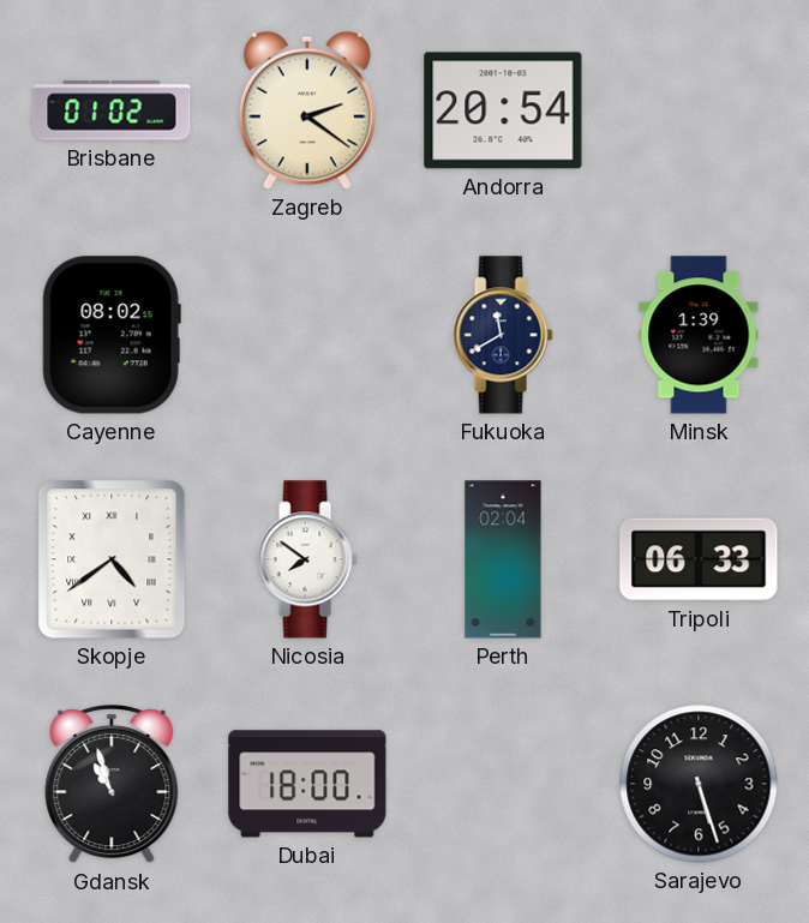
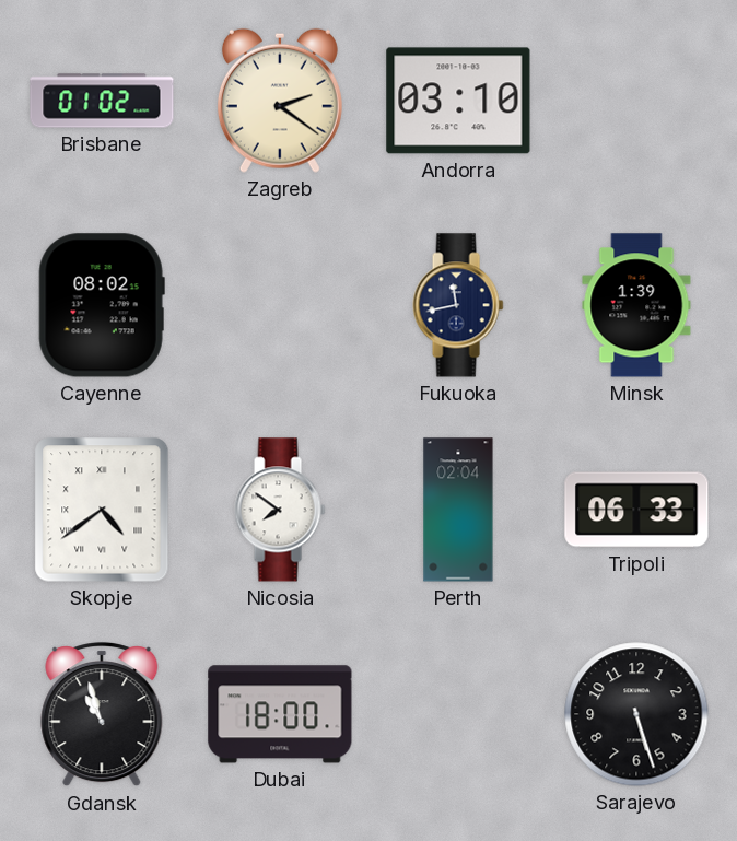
Andorra: 20:54 -> 03:10 (458, 101)
Fukuoka: 11:40 -> 11:43 (458, 305)
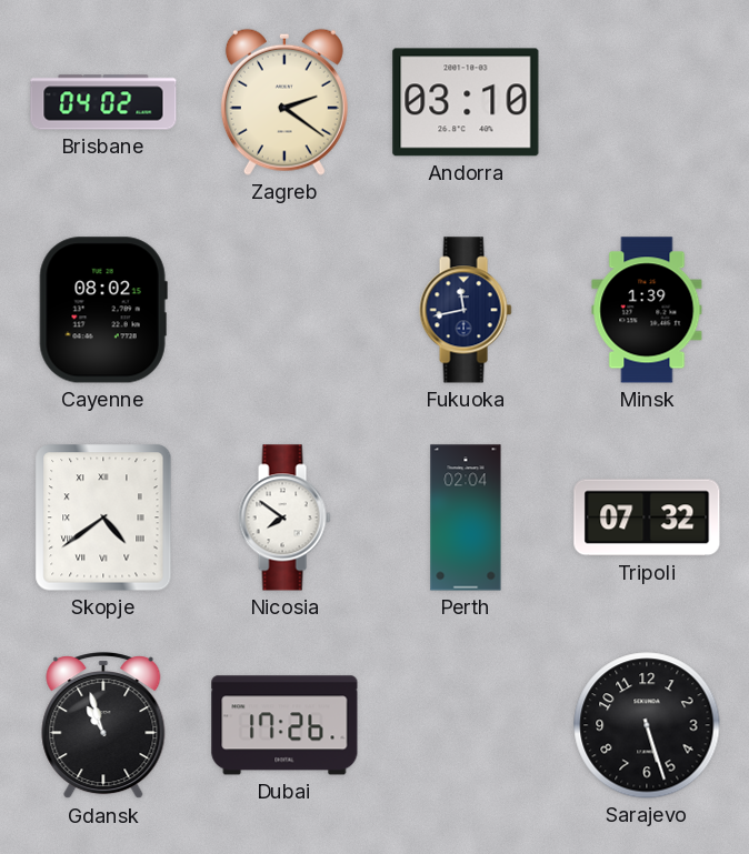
Brisbane: 01:02 -> 04:02 (103, 102)
Tripoli: 06:33 -> 07:32 (647, 518)
Dubai: 18:00 -> 17:26 (284, 725)
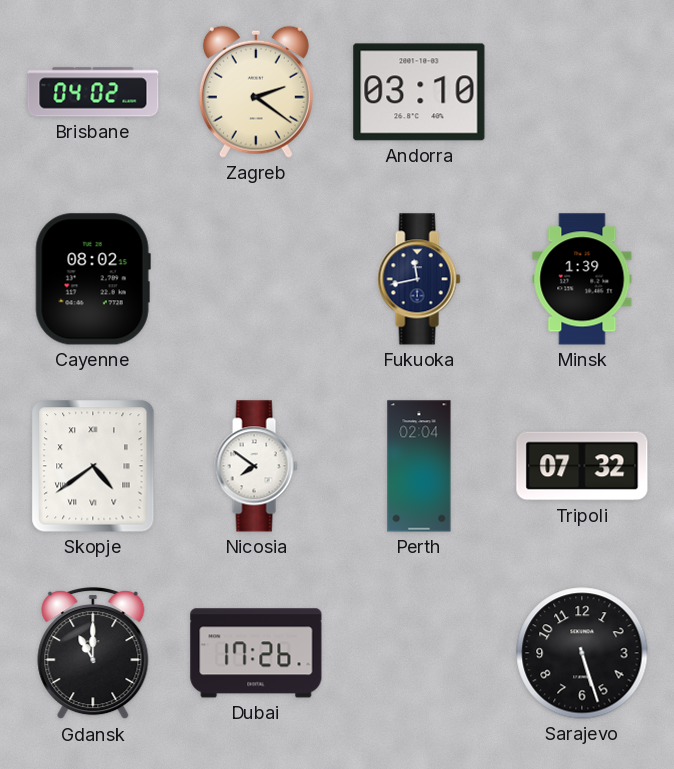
Gdansk: 10:57 -> 11:00 (93, 654)
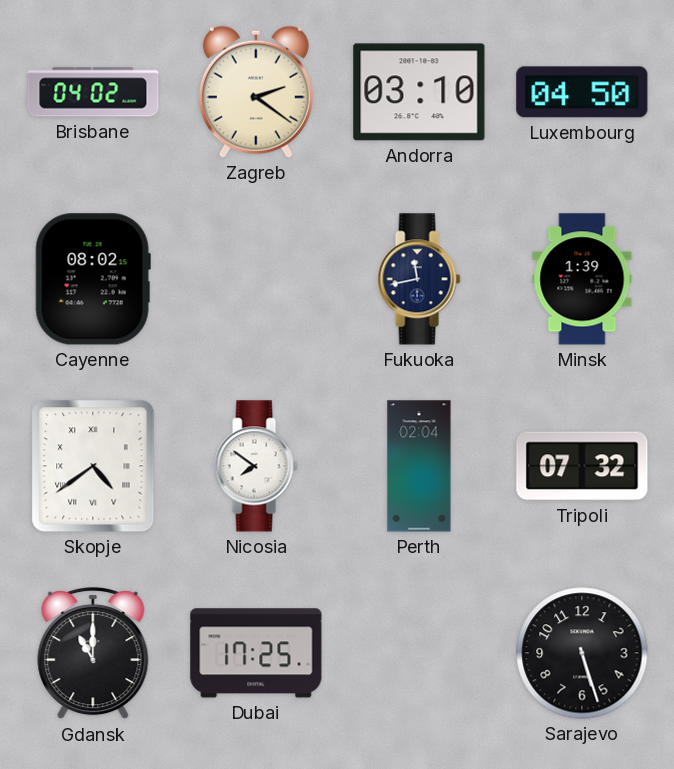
Luxembourg: none -> 04:50 (582, 92)
Dubai: 17:26 -> 17:25 (256, 653)
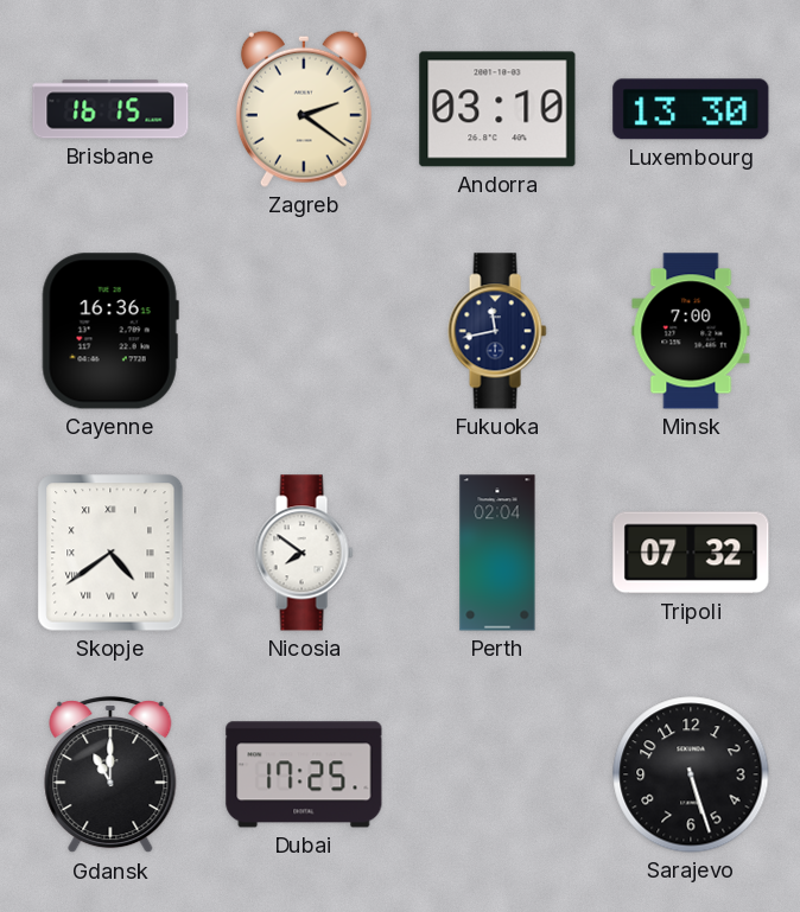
Brisbane: 04:02 -> 16:15 (110, 109)
Luxembourg: 04:50 -> 13:30 (691, 109)
Cayenne: 08:02 -> 16:36 (110, 331)
Minsk: 1:39 -> 7:00 (691, 331)
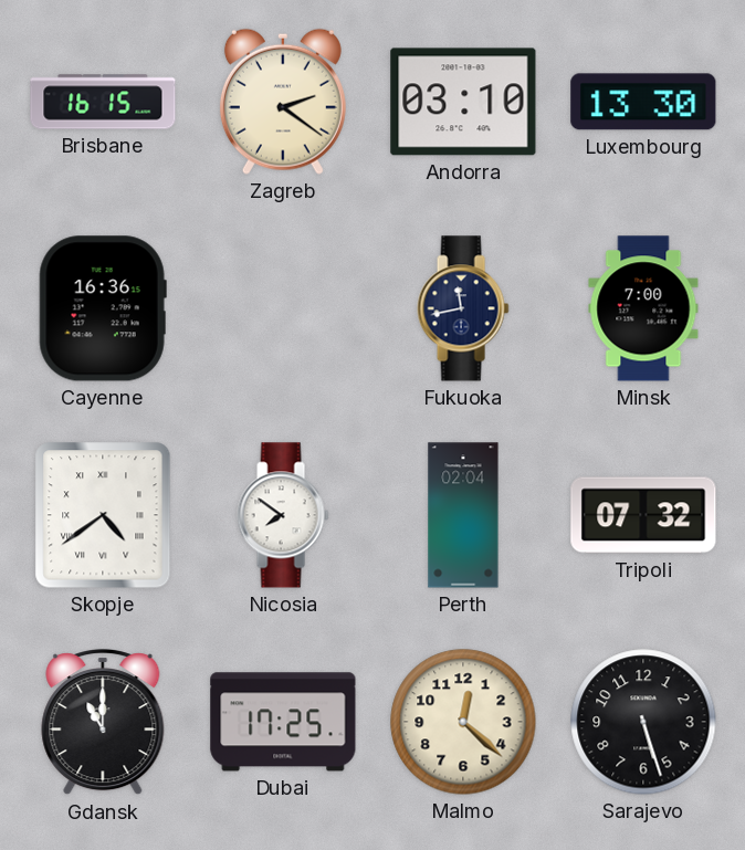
Malmo: none -> 12:22 (463, 722)
